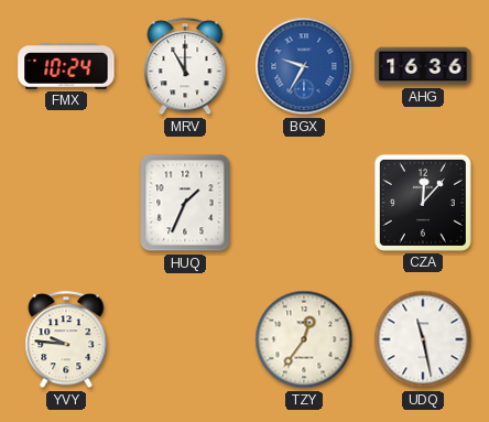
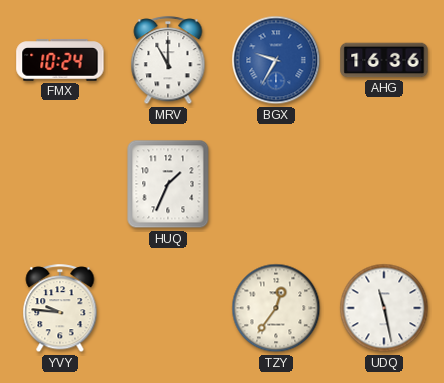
CZA: 12:07 -> none (423, 203)
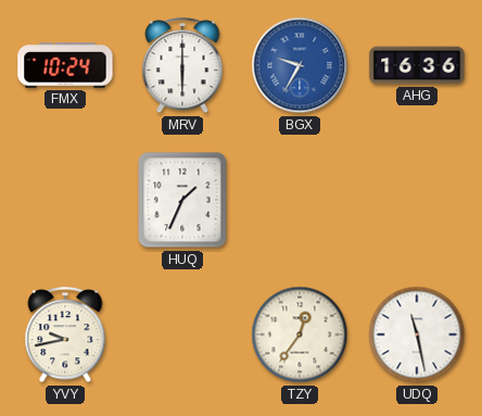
MRV: 11:00 -> 6:00 (182, 66)
YVY: 9:46 -> 9:43 (65, 336)
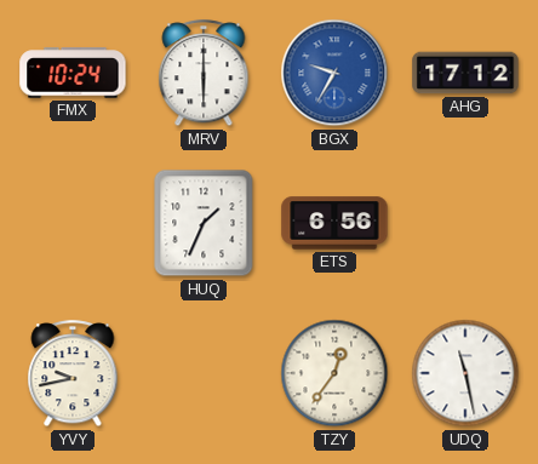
AHG: 16:36 -> 17:12 (465, 73)
ETS: none -> 6:56 (334, 223)
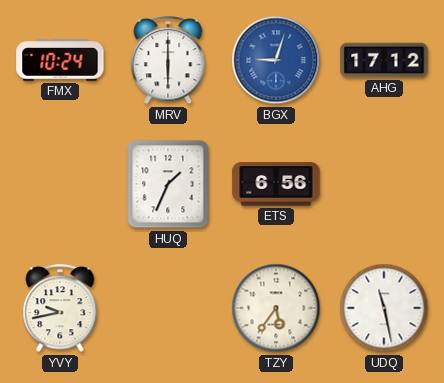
BGX: 9:35 -> 9:03 (276, 60)
TZY: 12:36 -> 5:36 (276, 308)
